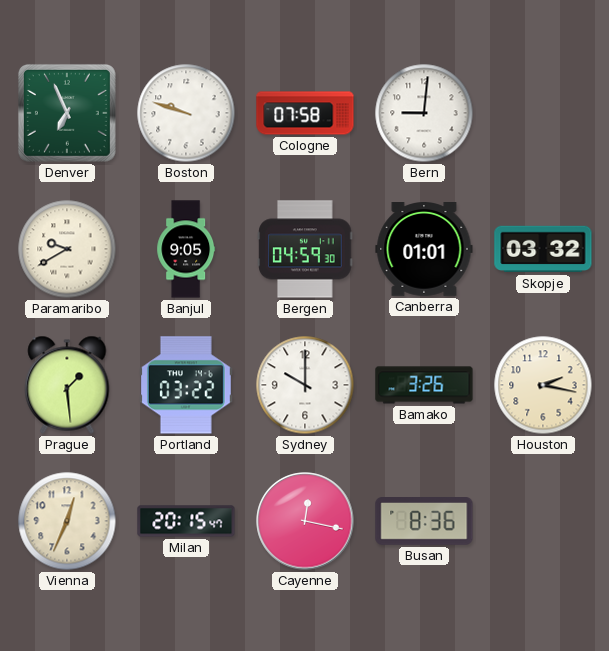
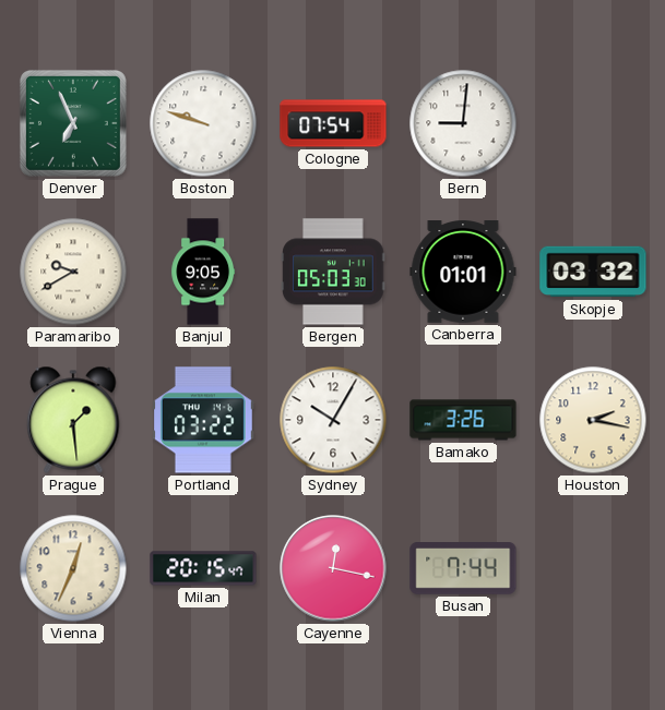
Cologne: 07:58 -> 07:54 (333, 123)
Bergen: 04:59 -> 05:03 (333, 272)
Sydney: 10:00 -> 10:05 (333, 420)
Busan: 8:36 -> 7:44 (463, 569)
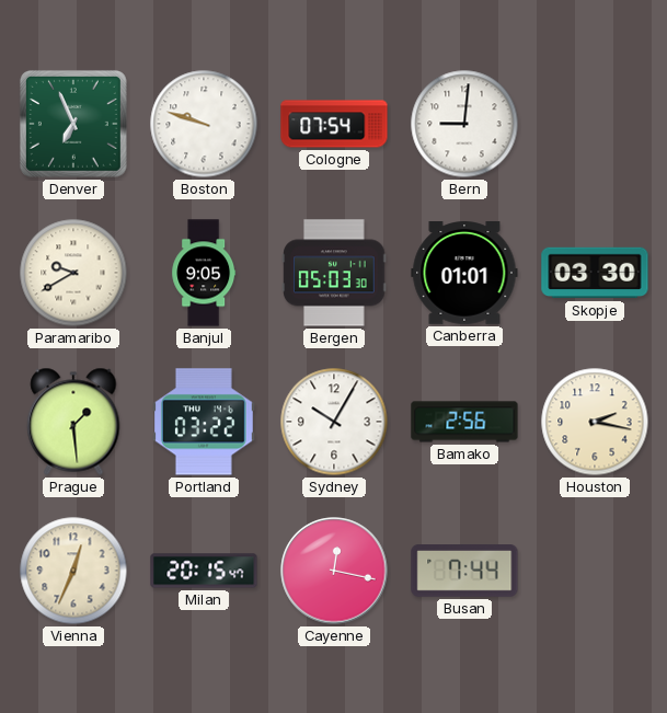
Skopje: 03:32 -> 03:30 (595, 273)
Bamako: 3:26 -> 2:56 (464, 422)
